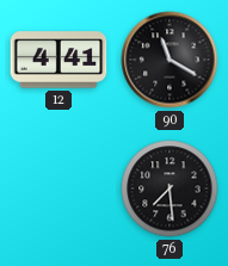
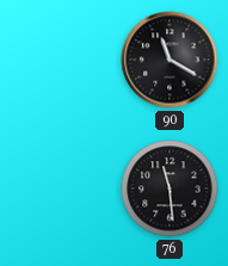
12: 4:41 -> none (58, 60)
76: 7:29 -> 11:29 (170, 188)
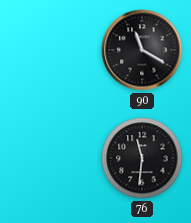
76: 11:29 -> 11:31 (142, 158)
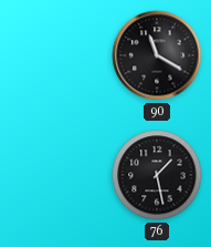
76: 11:31 -> 1:28 (157, 175)
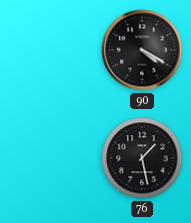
90: 11:20 -> 4:20 (142, 50)
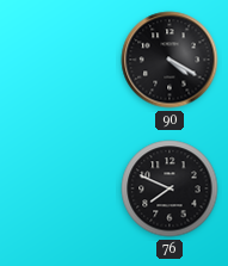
76: 1:28 -> 7:49 (170, 188)
